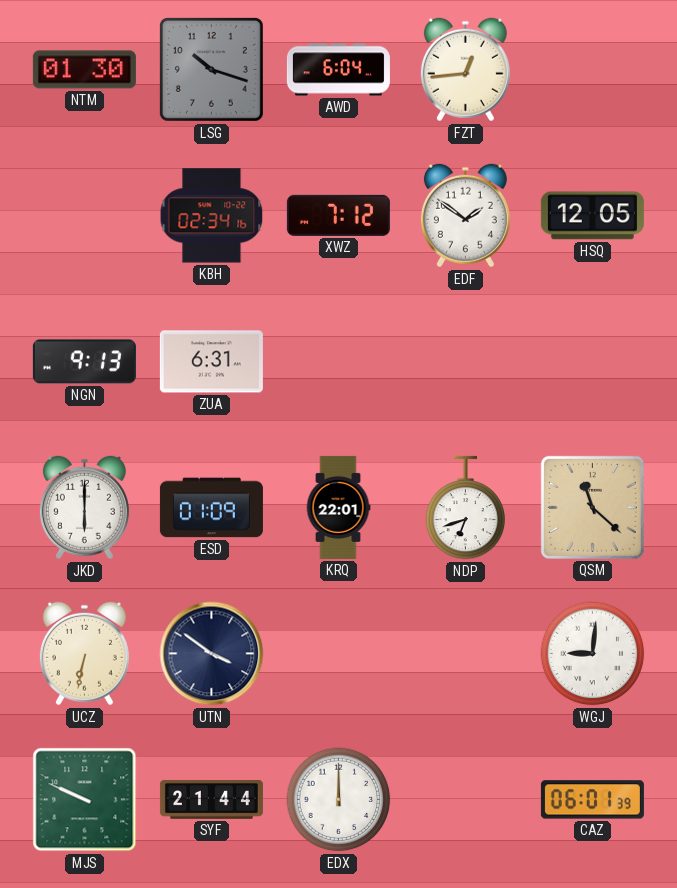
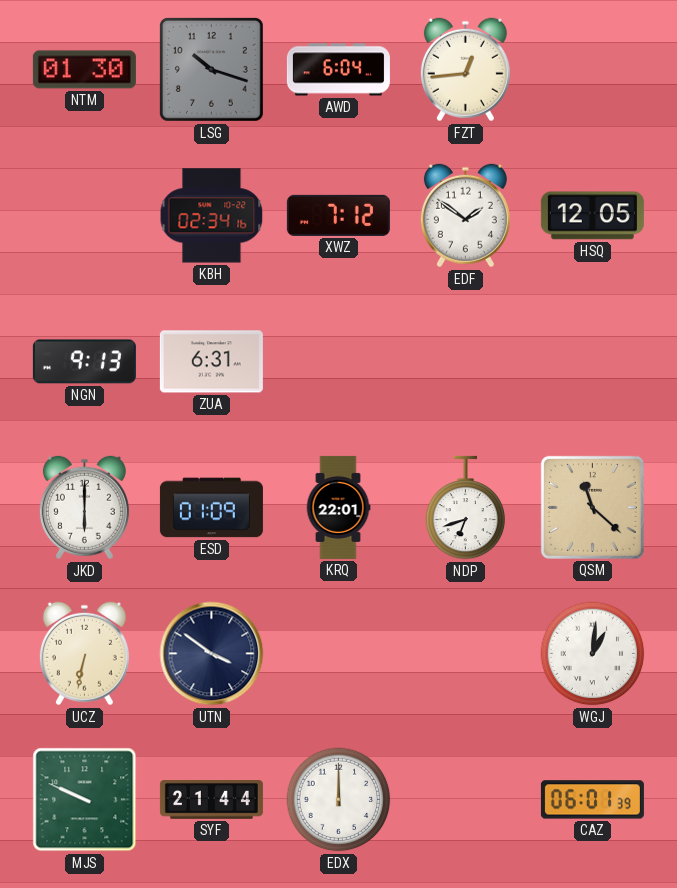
WGJ: 9:01 -> 1:01 (593, 654)
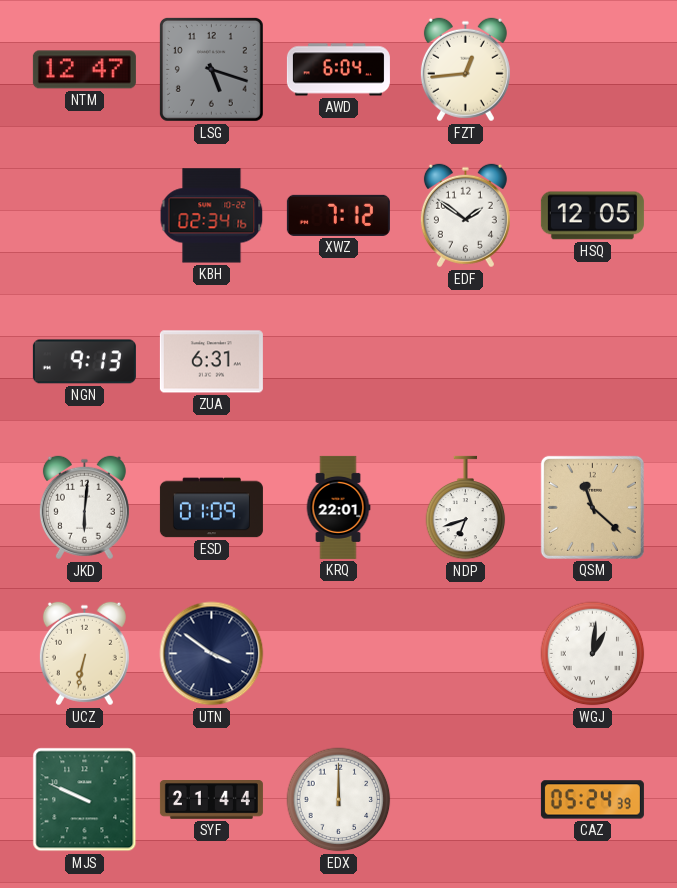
NTM: 01:30 -> 12:47 (84, 70)
LSG: 10:18 -> 5:18 (211, 69)
JKD: 6:00 -> 6:01 (84, 508)
CAZ: 06:01 -> 05:24 (592, 800)
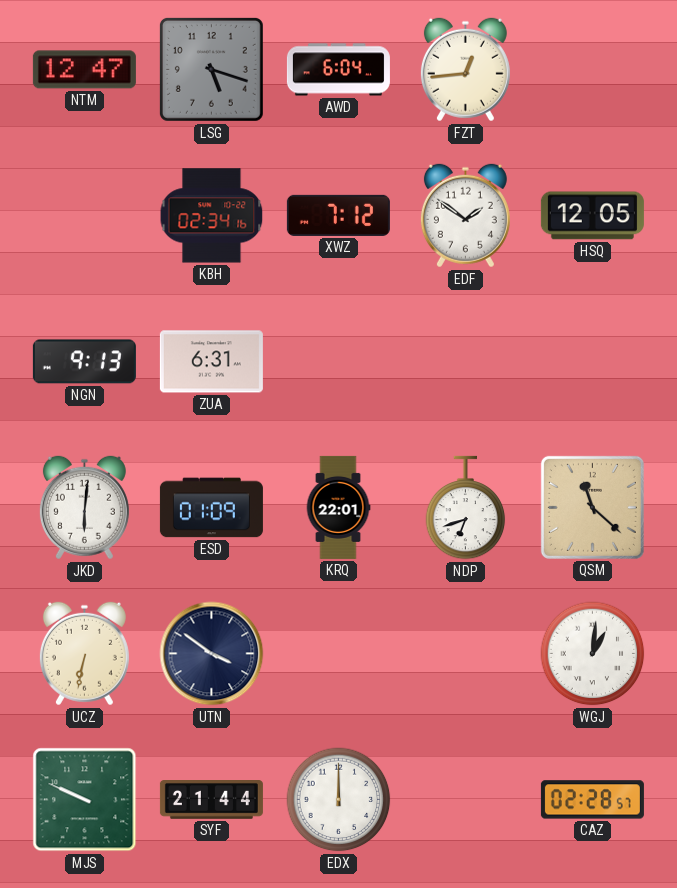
CAZ: 05:24 -> 02:28 (592, 800)
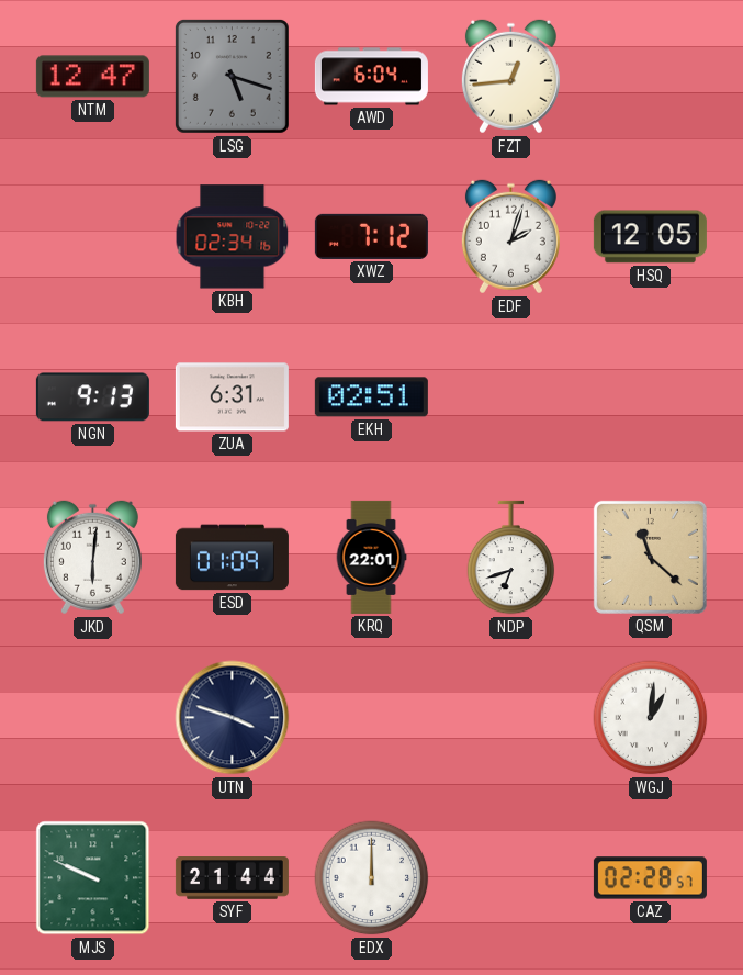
EDF: 1:51 -> 2:03 (510, 237)
EKH: none -> 02:51 (371, 397)
UCZ: 6:32 -> none (84, 654)
UTN: 3:51 -> 3:48 (233, 718)
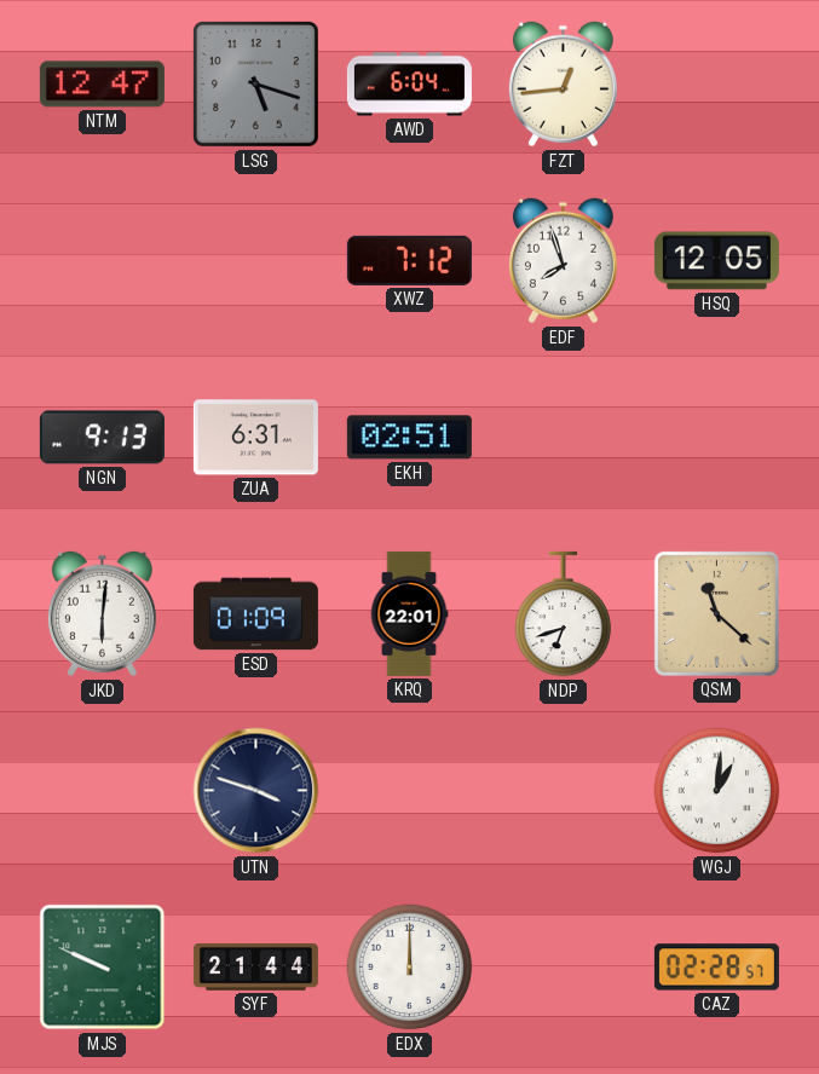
KBH: 02:34 -> none (233, 237)
EDF: 2:03 -> 7:57 (563, 261)
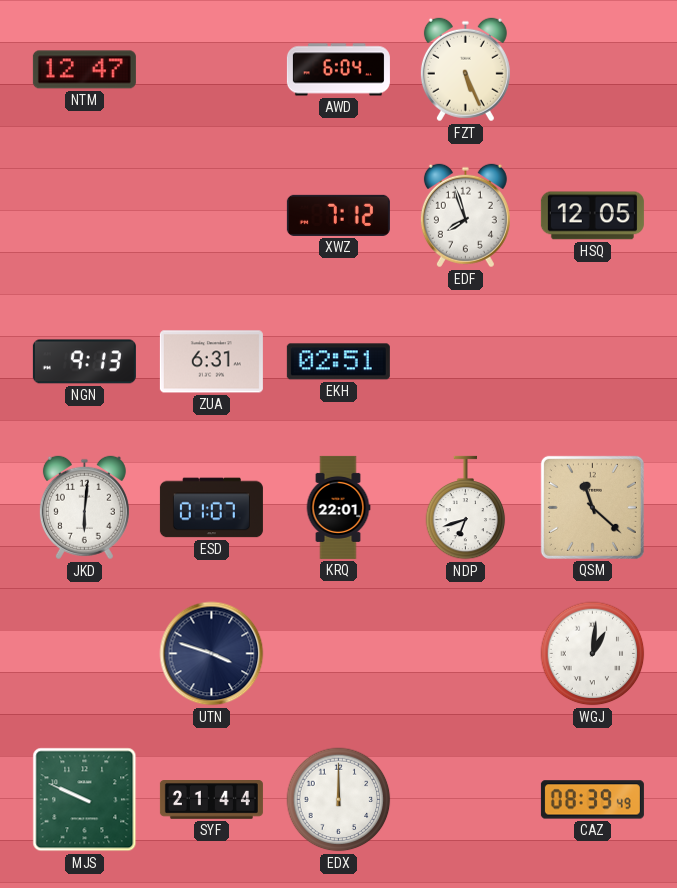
LSG: 5:18 -> none (255, 83)
FZT: 12:44 -> 5:26 (465, 70)
ESD: 01:09 -> 01:07 (211, 508)
CAZ: 02:28 -> 08:39 (592, 800)
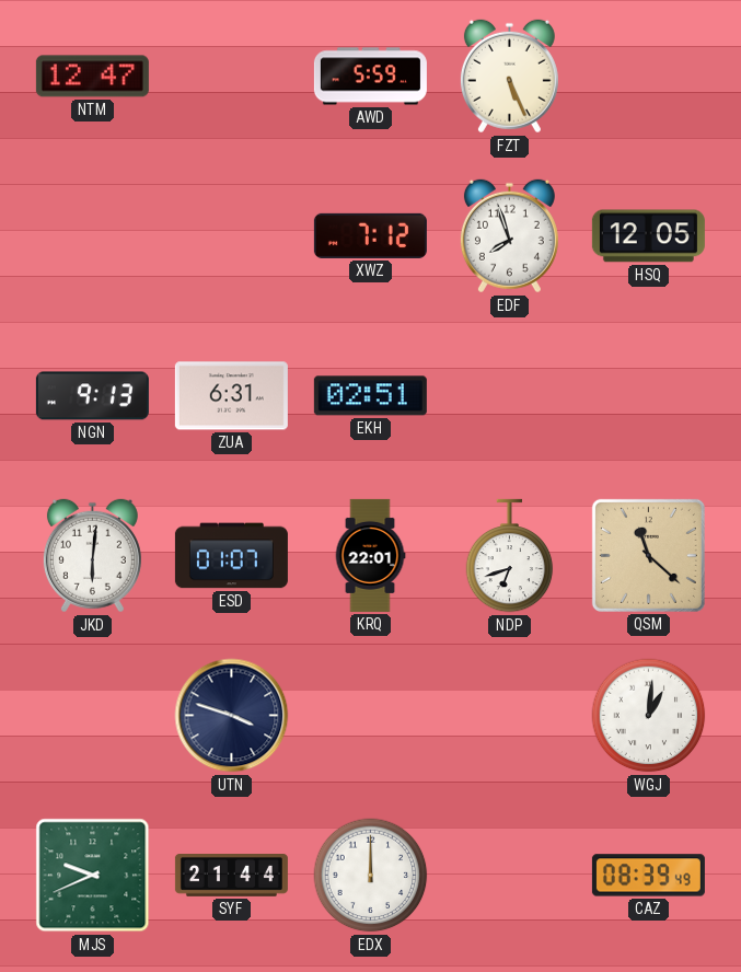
AWD: 6:04 -> 5:59 (370, 77)
MJS: 9:49 -> 9:41 (93, 876)
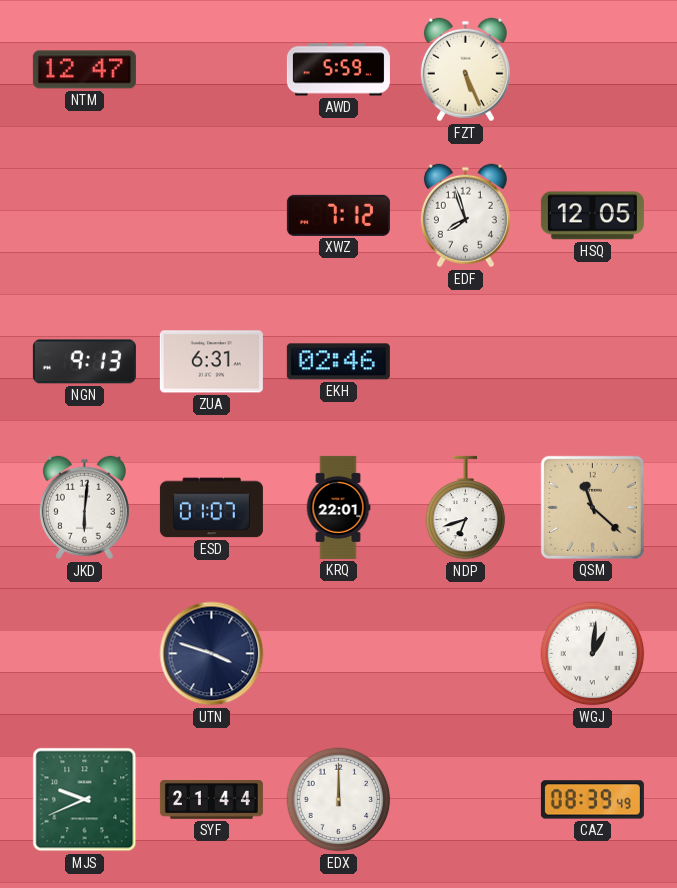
EKH: 02:51 -> 02:46 (338, 362)
